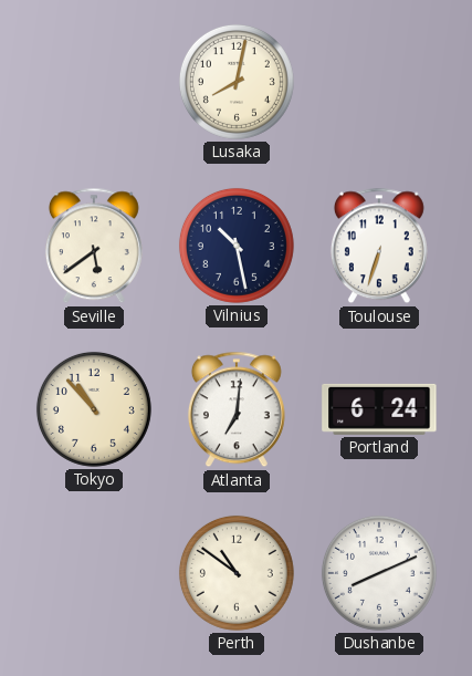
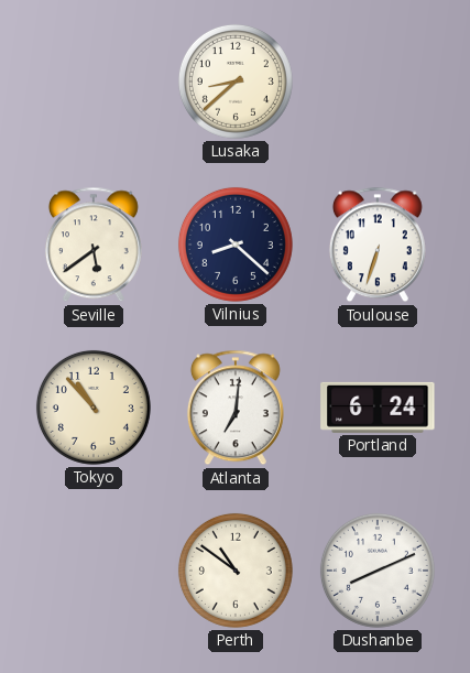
Lusaka: 8:02 -> 8:38 (236, 82)
Vilnius: 10:28 -> 8:22 (236, 245)
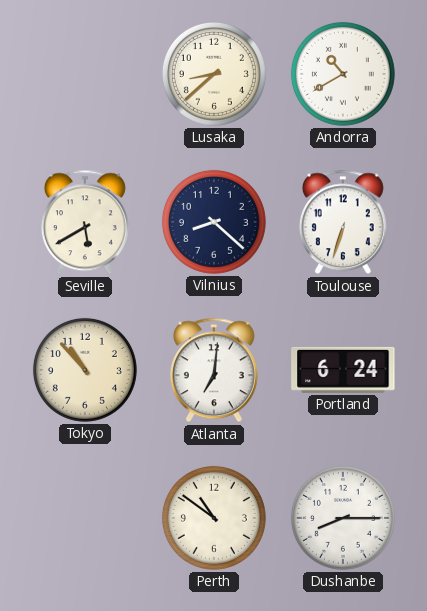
Andorra: none -> 10:40 (343, 74)
Seville: 5:39 -> 5:40 (85, 222)
Dushanbe: 8:11 -> 8:15 (343, 518)
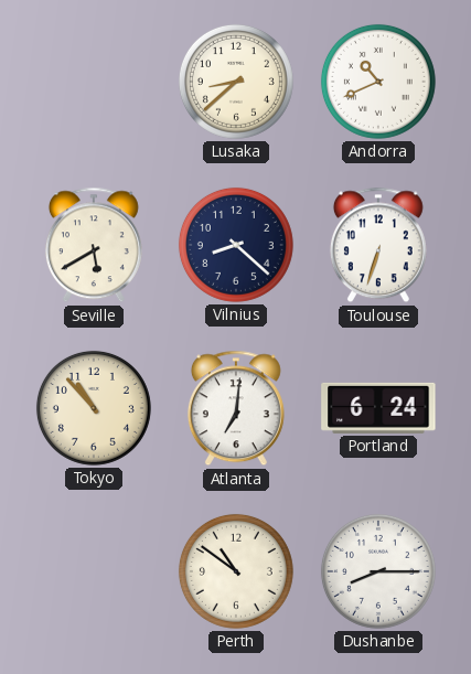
Andorra: 10:40 -> 10:41 (378, 82)
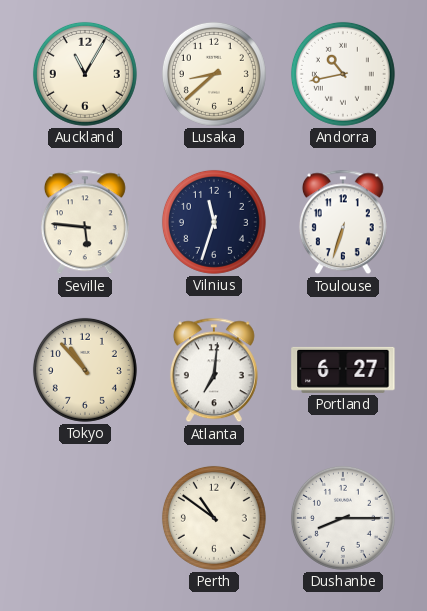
Auckland: none -> 11:05 (85, 74)
Andorra: 10:41 -> 10:43 (343, 74)
Seville: 5:40 -> 5:46 (85, 222)
Vilnius: 8:22 -> 11:33 (214, 222)
Portland: 6:24 -> 6:27 (343, 370)
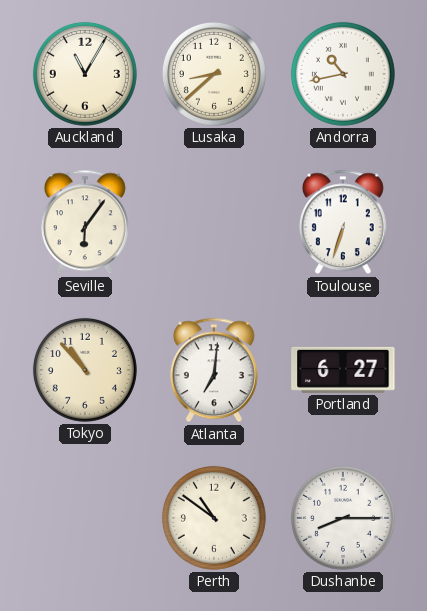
Seville: 5:46 -> 6:06 (85, 222)
Vilnius: 11:33 -> none (214, 222)
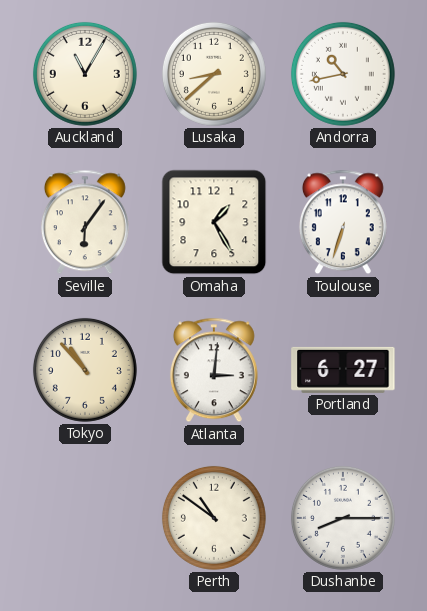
Omaha: none -> 1:25 (214, 222)
Atlanta: 7:01 -> 3:01 (214, 370)
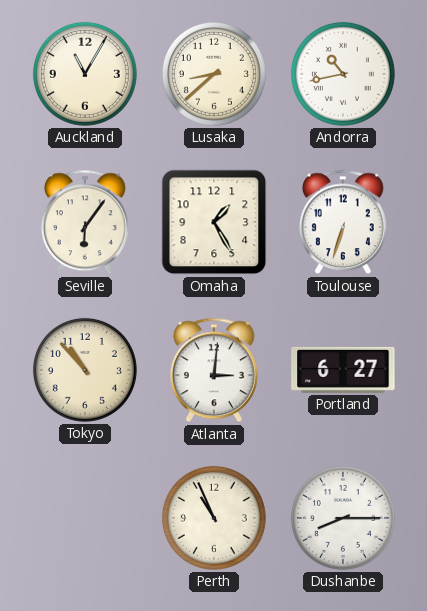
Perth: 10:51 -> 10:56 (214, 518)
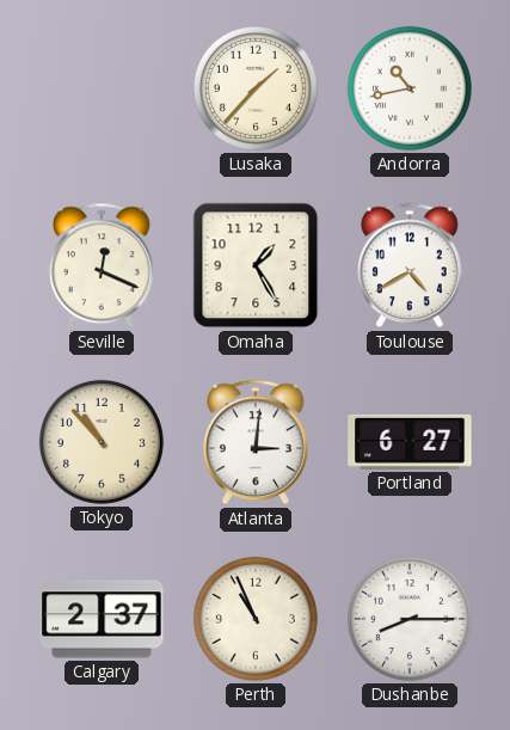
Auckland: 11:05 -> none (85, 74)
Lusaka: 8:38 -> 1:37 (256, 88)
Seville: 6:06 -> 12:19 (102, 265)
Toulouse: 6:33 -> 4:40 (410, 265)
Calgary: none -> 2:37 (102, 619)
